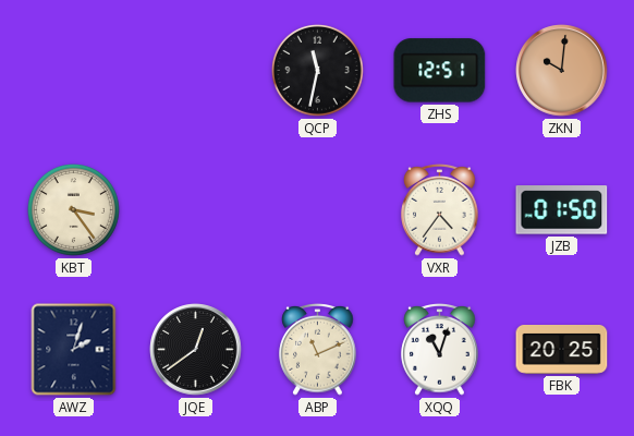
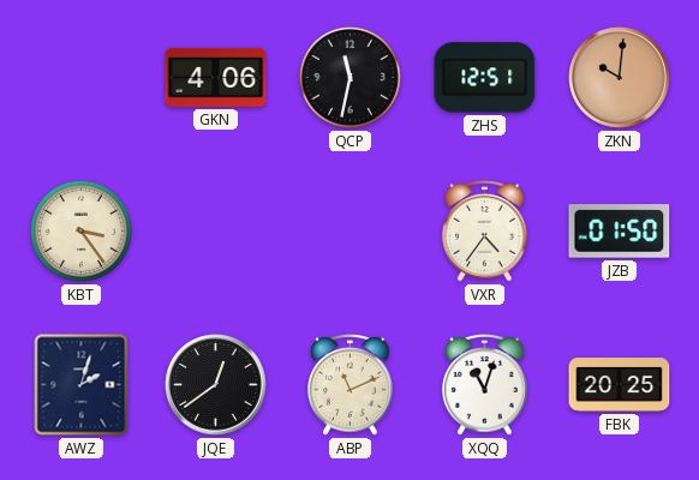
GKN: none -> 4:06 (216, 77)
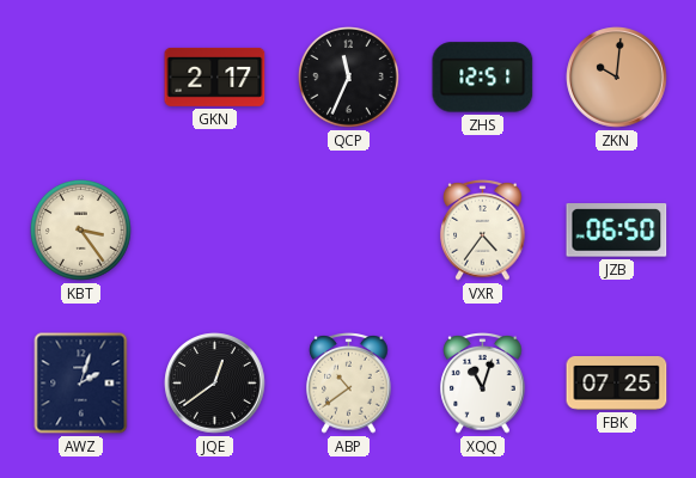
GKN: 4:06 -> 2:17 (215, 76)
QCP: 11:32 -> 11:34 (349, 78)
JZB: 01:50 -> 06:50 (617, 231)
ABP: 11:11 -> 10:39 (349, 384)
FBK: 20:25 -> 07:25 (617, 384)
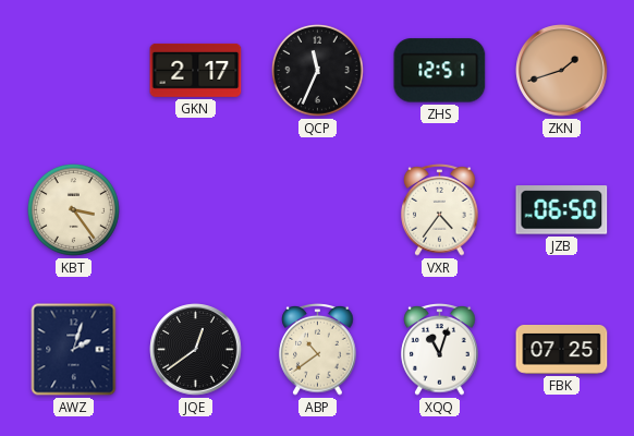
ZKN: 10:01 -> 1:42 (562, 71)
